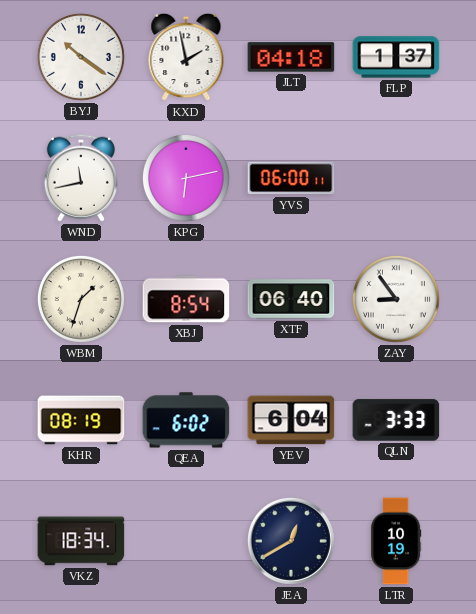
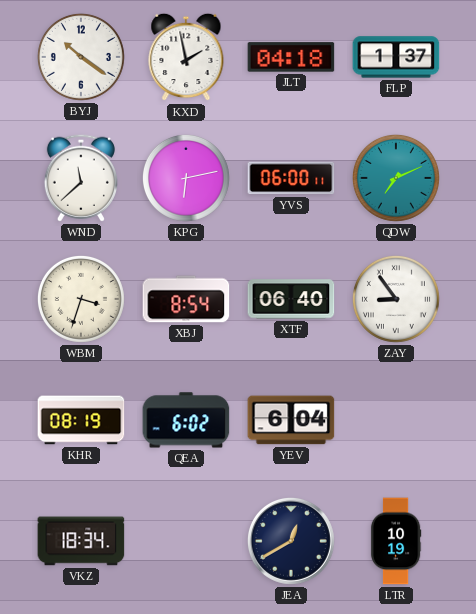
WND: 11:43 -> 11:38 (81, 178)
QDW: none -> 7:11 (396, 178)
WBM: 1:33 -> 3:33 (81, 299)
QLN: 3:33 -> none (396, 420)
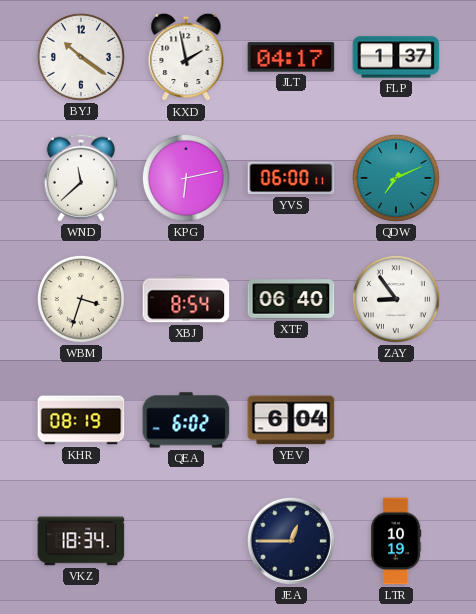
JLT: 04:18 -> 04:17 (291, 57)
JEA: 12:40 -> 12:45 (291, 541)
